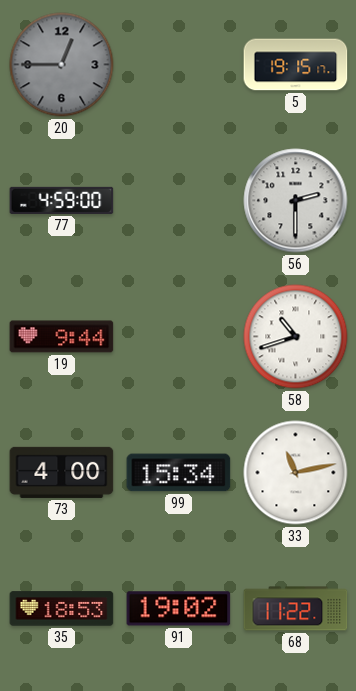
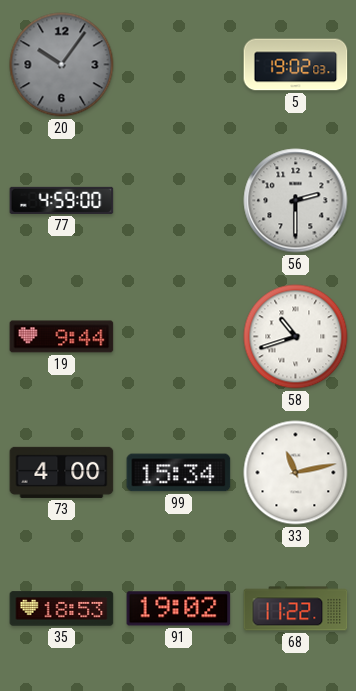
20: 12:45 -> 10:06 (62, 65)
5: 19:15 -> 19:02 (296, 65)
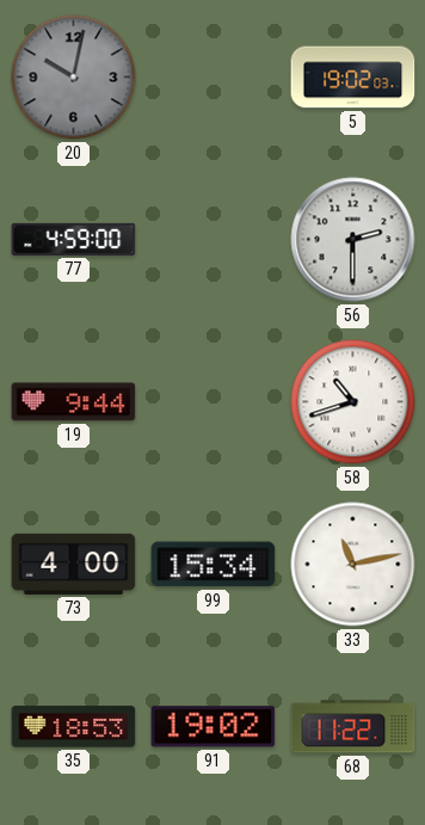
20: 10:06 -> 10:02 (74, 78)
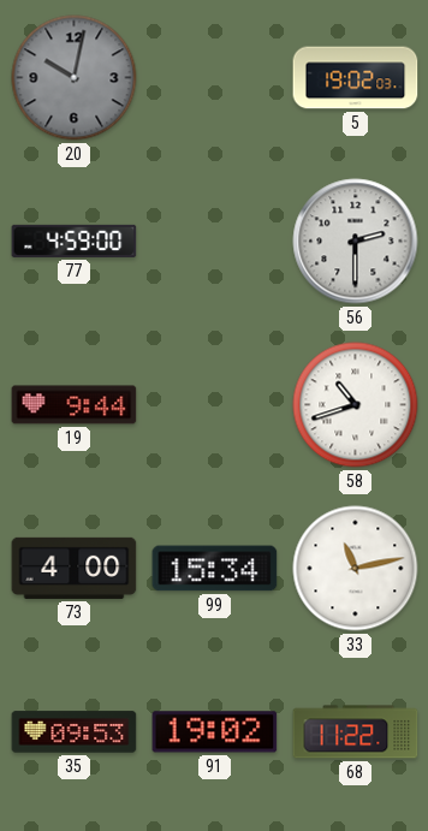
35: 18:53 -> 09:53 (75, 732)
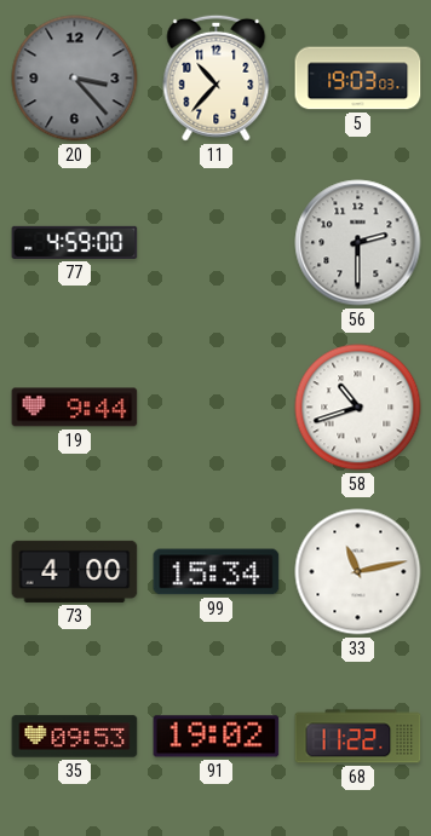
20: 10:02 -> 3:23 (75, 79)
11: none -> 10:37 (217, 77)
5: 19:02 -> 19:03 (358, 79)
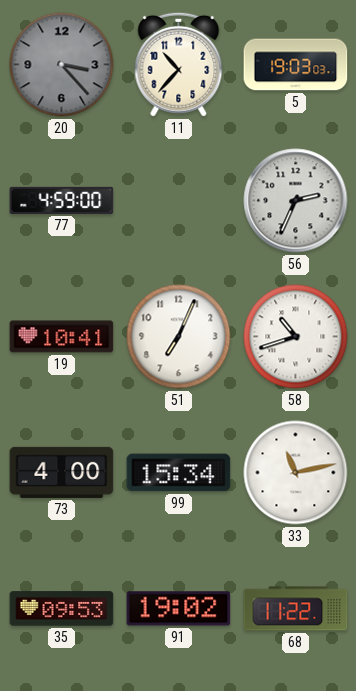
56: 2:30 -> 2:34 (296, 201)
19: 9:44 -> 10:41 (62, 337)
51: none -> 7:04 (179, 337)
